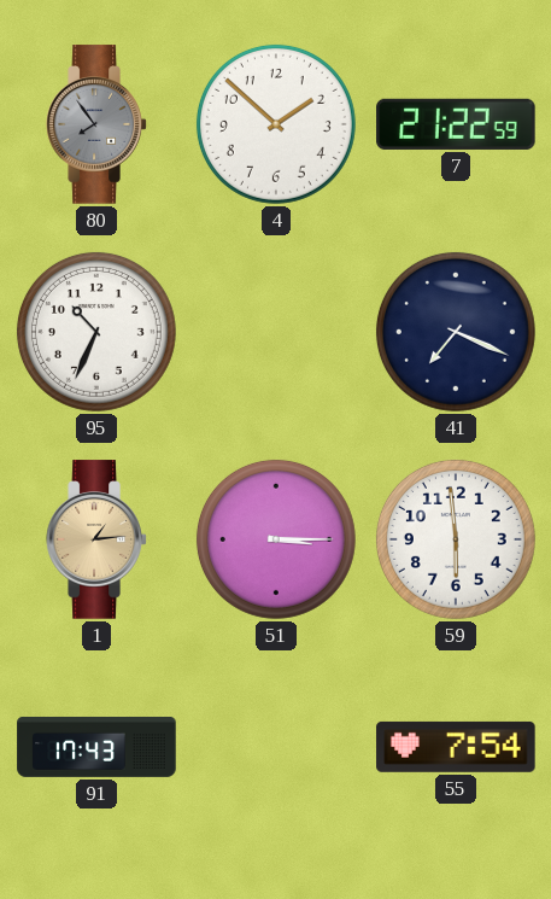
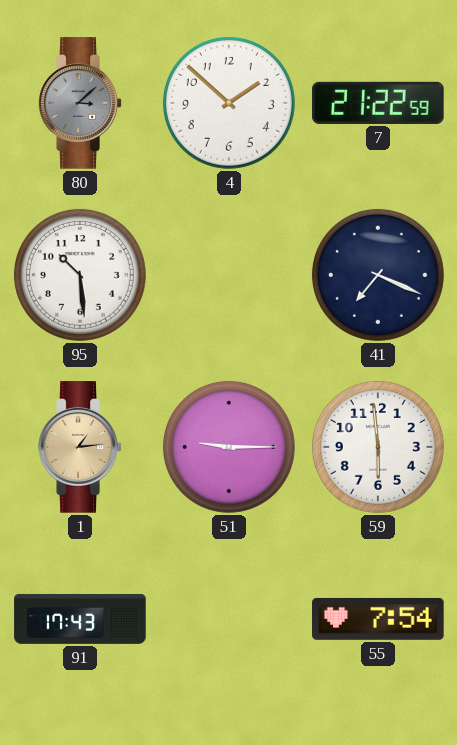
80: 7:54 -> 3:08 (80, 103)
95: 10:34 -> 10:29 (80, 275)
51: 3:15 -> 9:15 (229, 447)
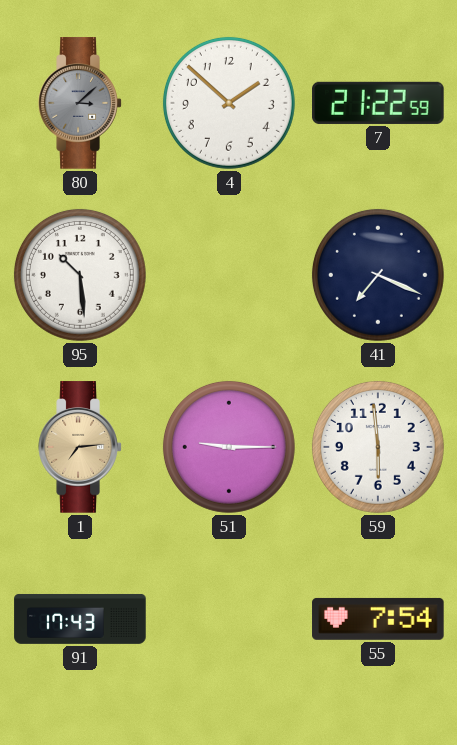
1: 1:14 -> 7:14 (80, 447)
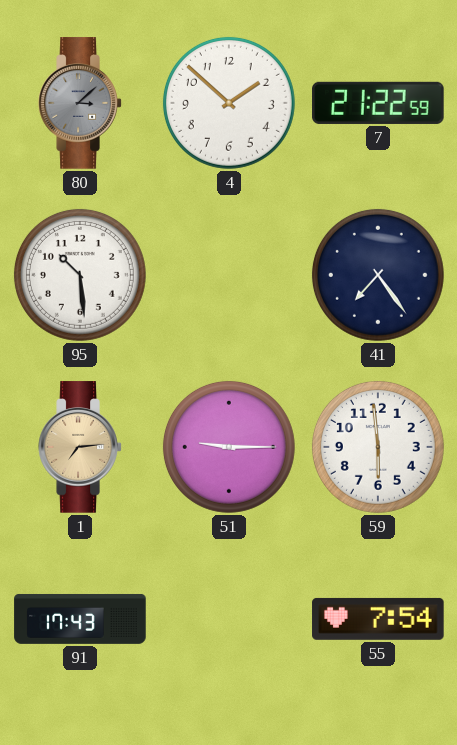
41: 7:19 -> 7:24 (378, 275)
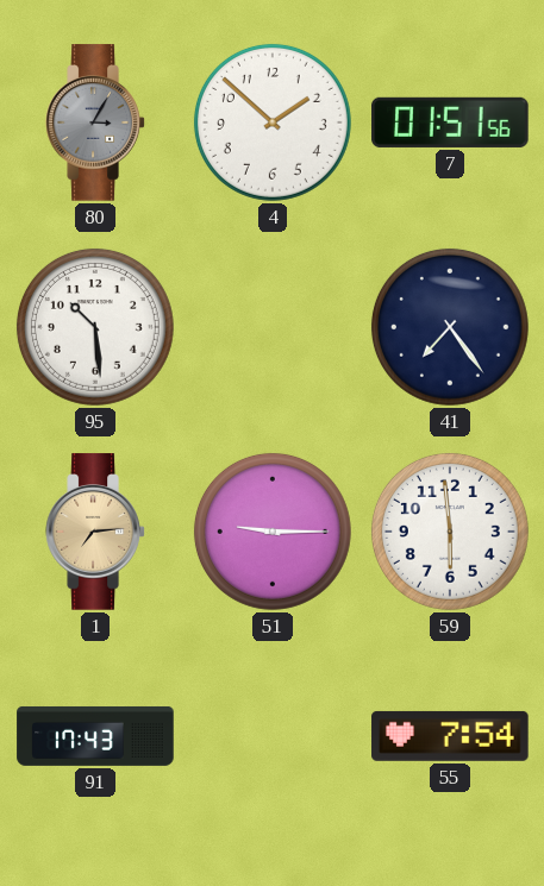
80: 3:08 -> 3:05 (95, 122)
7: 21:22 -> 01:51 (450, 122)
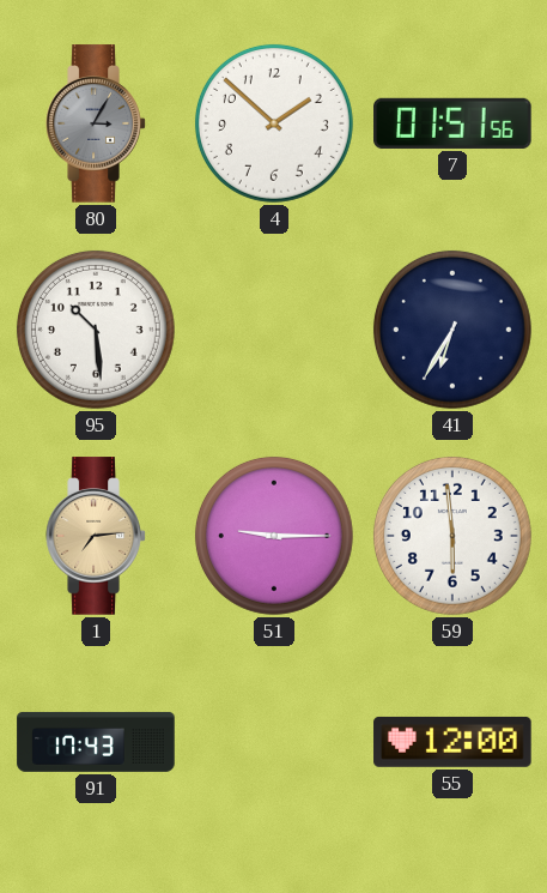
41: 7:24 -> 6:35 (452, 330)
55: 7:54 -> 12:00 (452, 742)
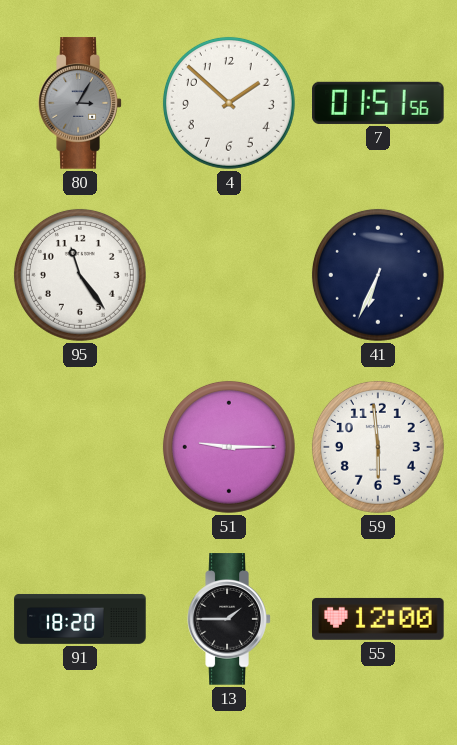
95: 10:29 -> 11:24 (80, 275)
41: 6:35 -> 6:34 (378, 275)
1: 7:14 -> none (96, 536)
91: 17:43 -> 18:20 (80, 619)
13: none -> 1:45 (229, 619)
